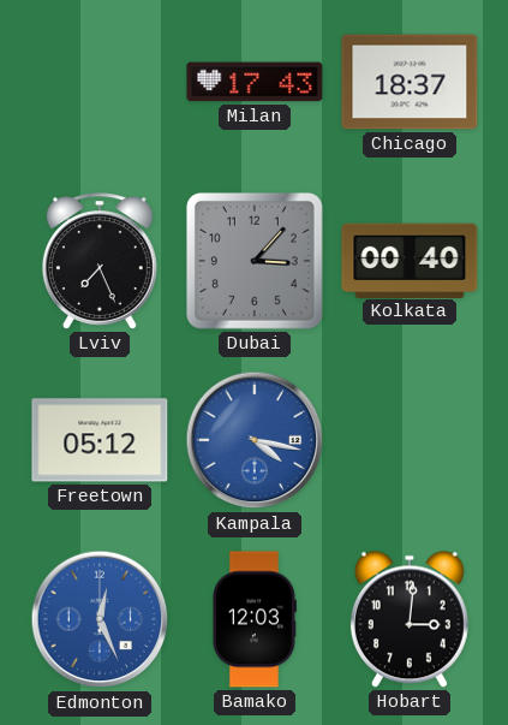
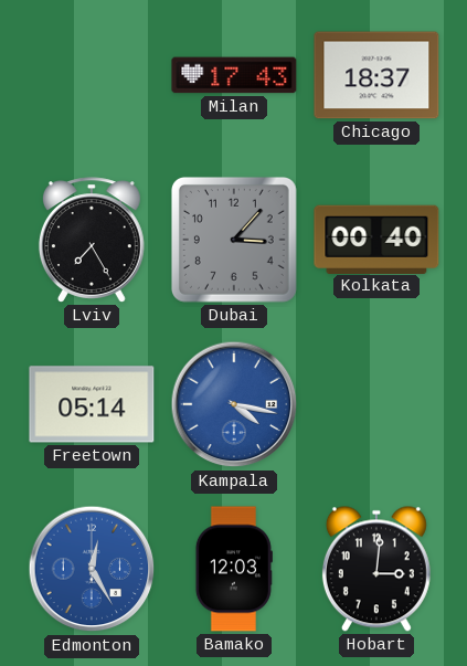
Lviv: 7:26 -> 7:25 (92, 240)
Freetown: 05:12 -> 05:14 (92, 404)
Edmonton: 12:26 -> 12:25 (92, 569)
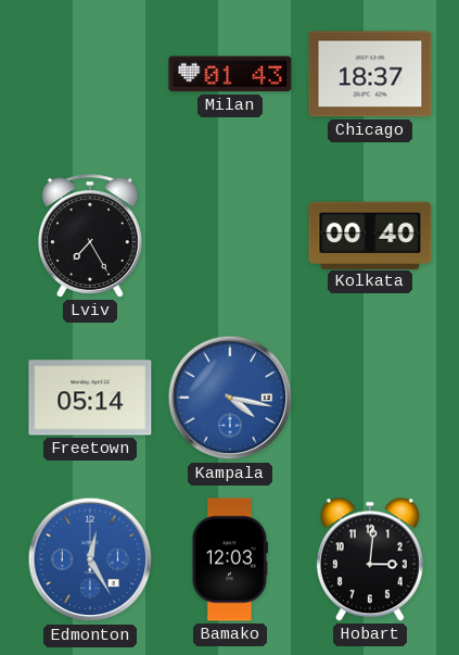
Milan: 17:43 -> 01:43 (230, 74)
Dubai: 3:07 -> none (234, 240)
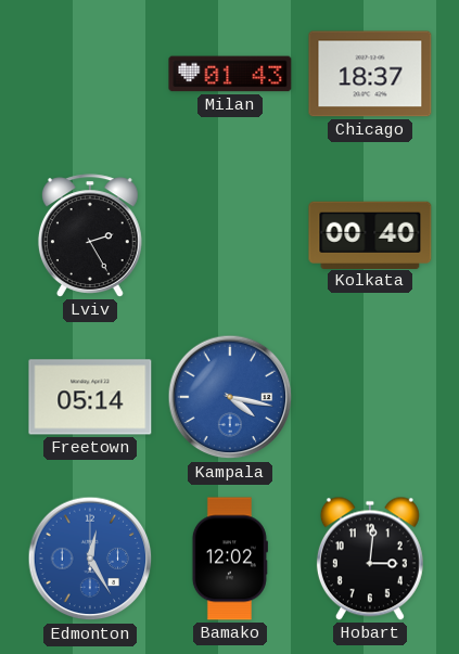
Lviv: 7:25 -> 2:25 (90, 235)
Bamako: 12:03 -> 12:02 (230, 559)
